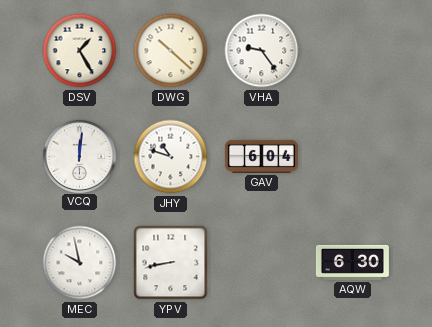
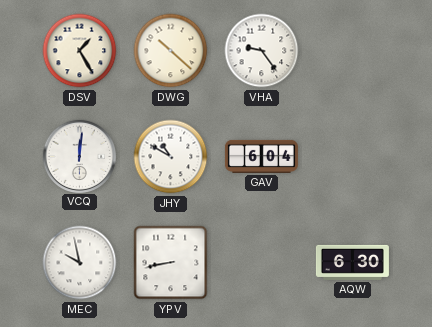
JHY: 10:48 -> 10:50 (171, 157)
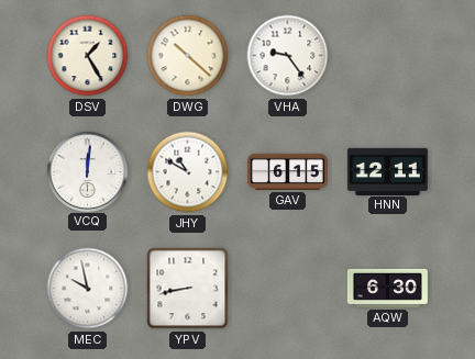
GAV: 6:04 -> 6:15 (287, 171)
HNN: none -> 12:11 (387, 171)
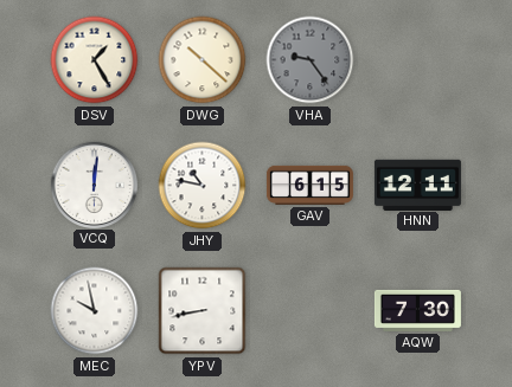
VHA dial: white -> grey (311, 60)
JHY: 10:50 -> 10:47 (203, 186)
AQW: 6:30 -> 7:30 (417, 310)
